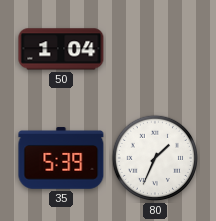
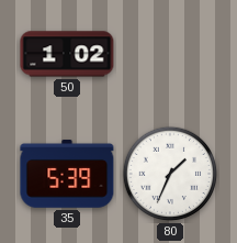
50: 1:04 -> 1:02 (67, 54)
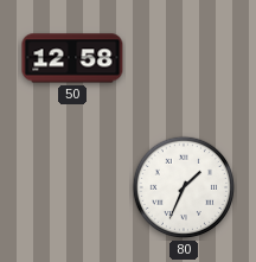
50: 1:02 -> 12:58 (72, 58)
35: 5:39 -> none (67, 174)
